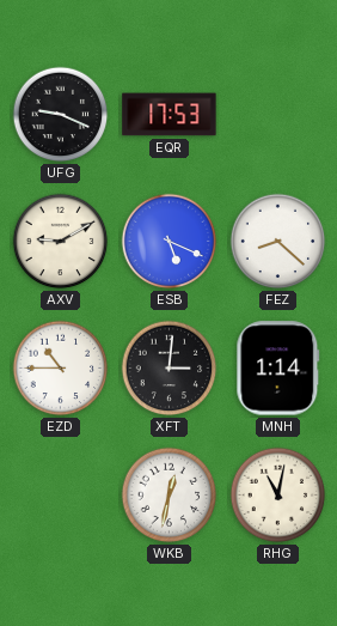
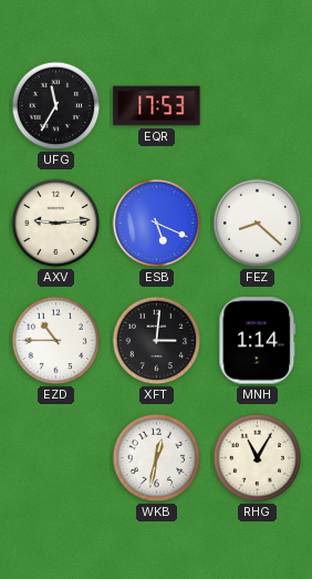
UFG: 9:19 -> 11:35 (56, 106)
AXV: 9:10 -> 9:14 (56, 224)
RHG: 11:02 -> 11:05 (258, 458)
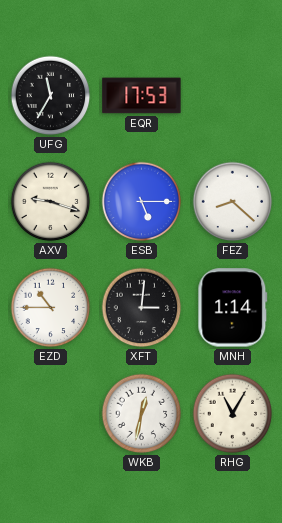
AXV: 9:14 -> 9:18 (51, 202)
ESB: 5:19 -> 5:15 (142, 202)
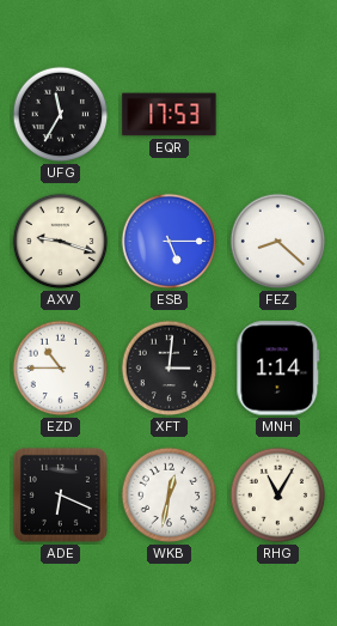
ADE: none -> 6:19 (60, 494)
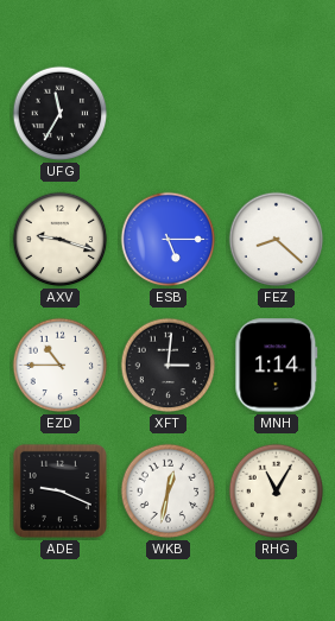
EQR: 17:53 -> none (170, 115)
ADE: 6:19 -> 9:19 (59, 490)
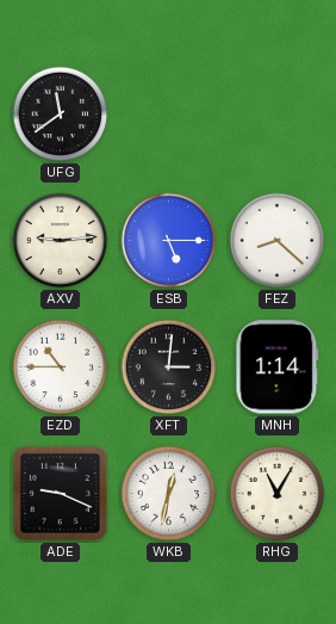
UFG: 11:35 -> 11:39 (61, 115)
AXV: 9:18 -> 9:14 (61, 241)
